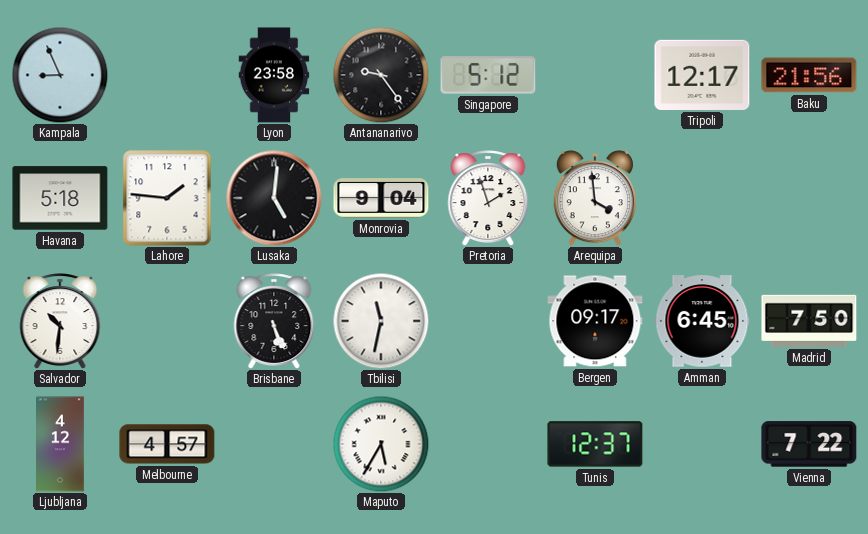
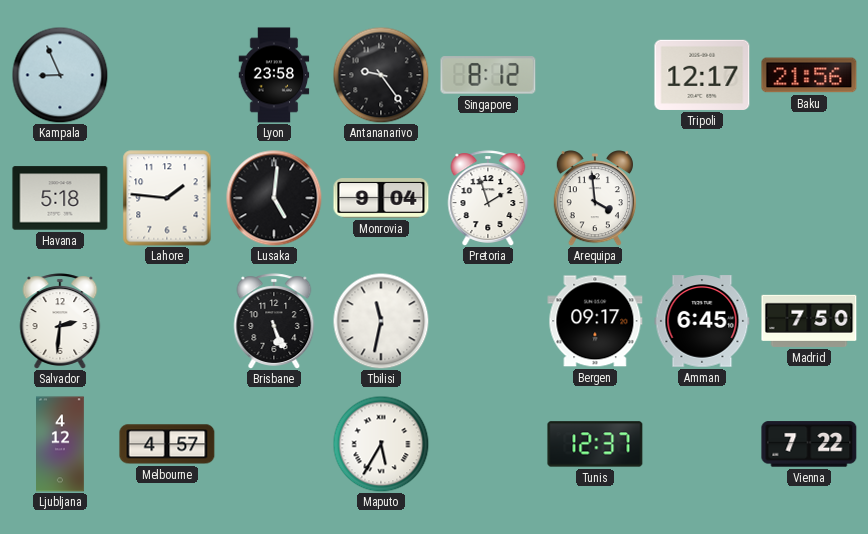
Singapore: 5:12 -> 8:12 (488, 75)
Salvador: 10:31 -> 2:31 (60, 321)
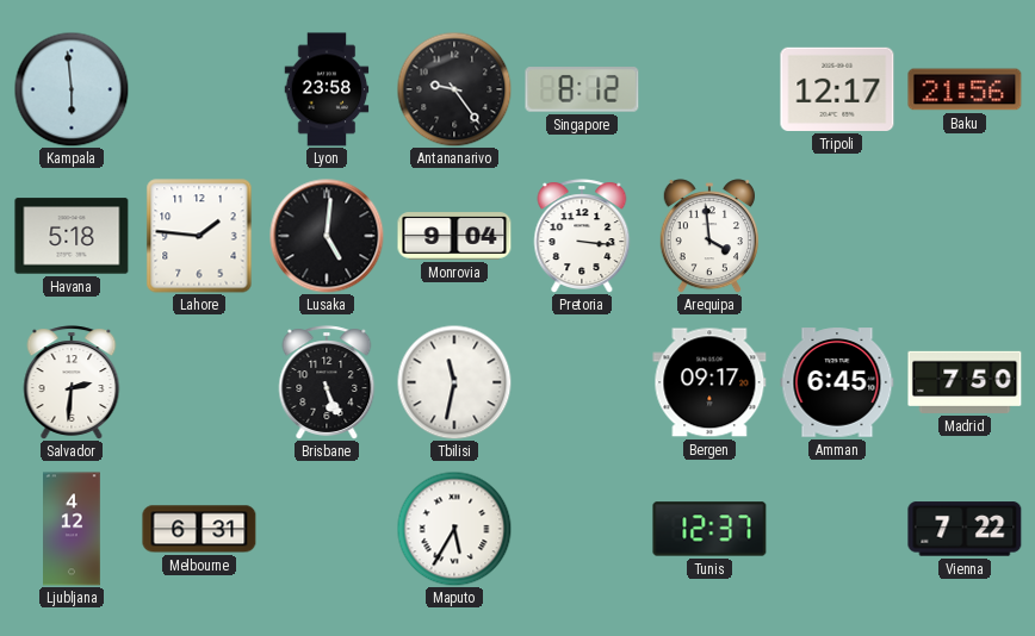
Kampala: 8:56 -> 5:59 (72, 89)
Pretoria: 1:57 -> 3:16 (582, 236)
Melbourne: 4:57 -> 6:31 (199, 529)
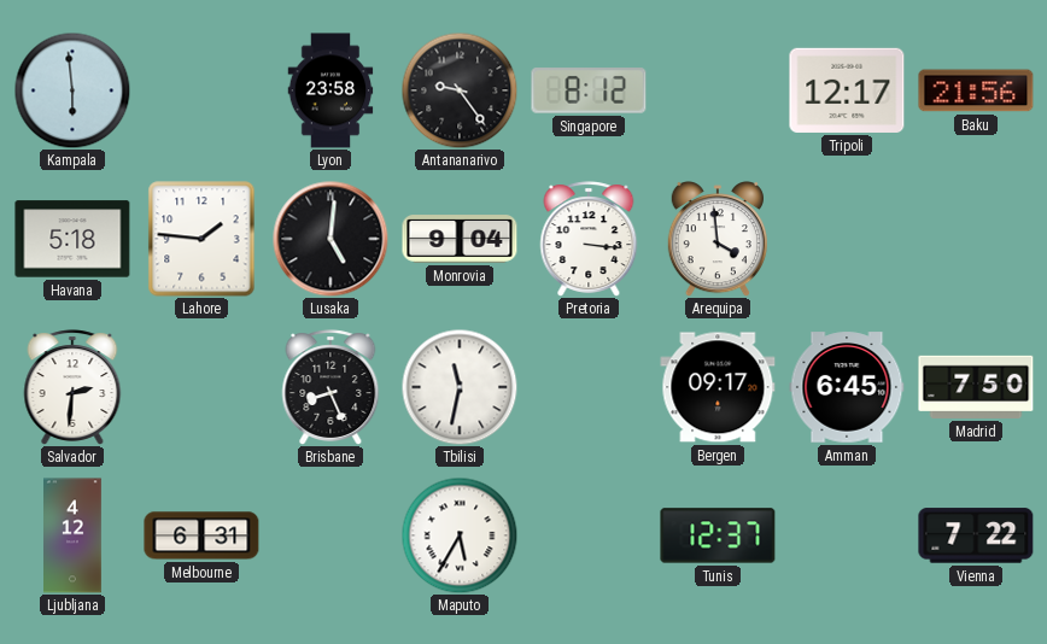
Brisbane: 5:26 -> 8:26 (331, 387)
